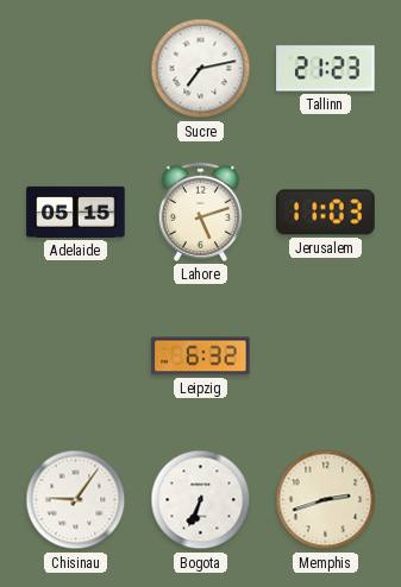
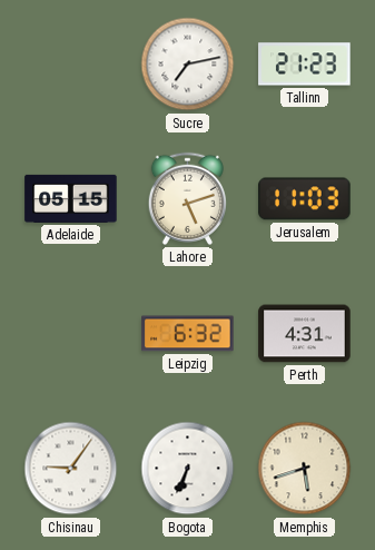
Perth: none -> 4:31 (305, 334)
Memphis: 2:42 -> 5:42 (305, 469)
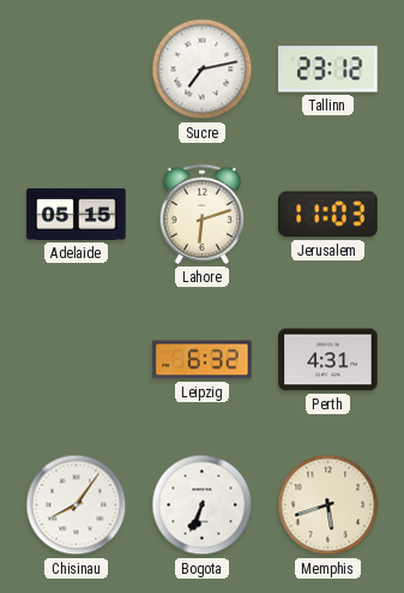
Tallinn: 21:23 -> 23:12 (328, 70)
Lahore: 5:12 -> 6:12 (201, 214)
Chisinau: 9:06 -> 8:06 (77, 505)
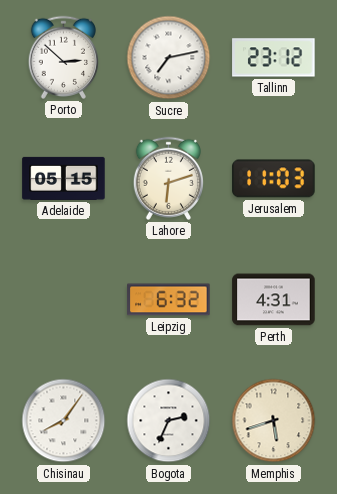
Porto: none -> 2:52 (63, 57)
Bogota: 6:34 -> 2:34 (169, 421)
